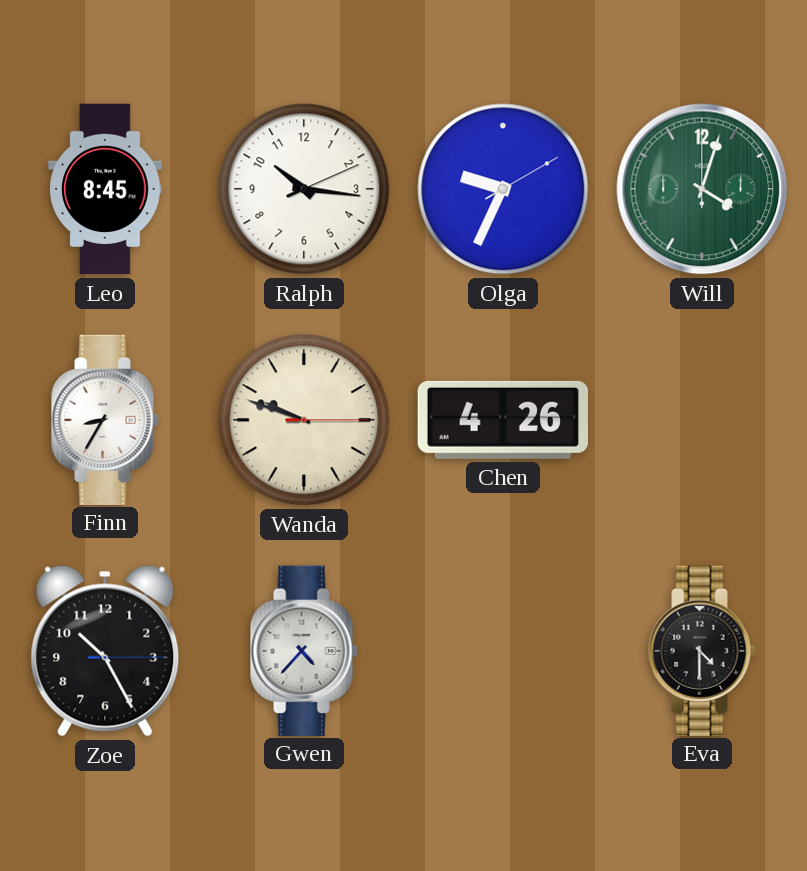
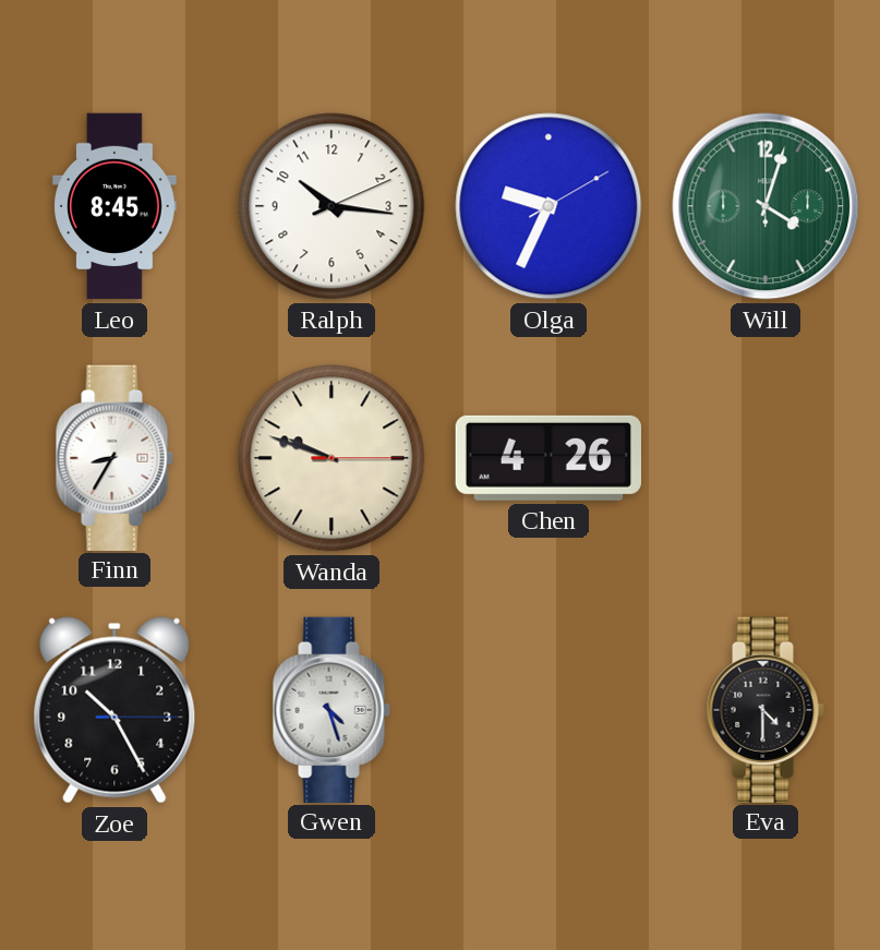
Gwen: 4:37 -> 4:27 (331, 709)
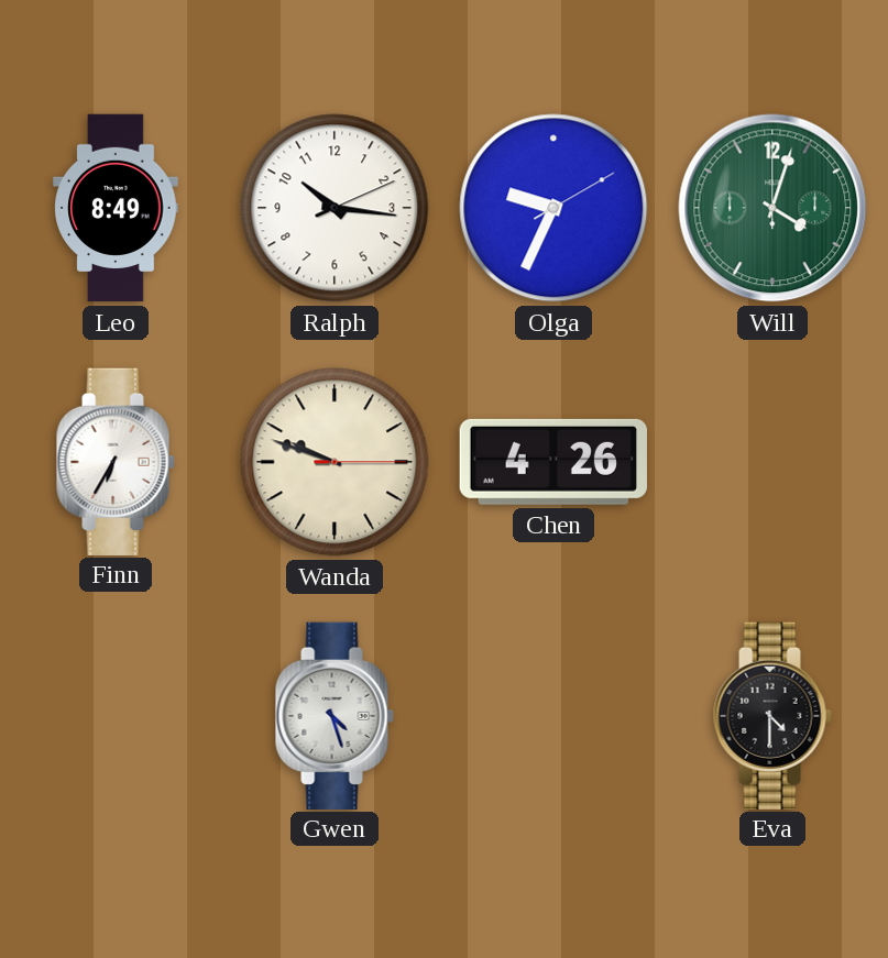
Leo: 8:45 -> 8:49 (116, 208)
Finn: 8:35 -> 6:35 (116, 461)
Zoe: 10:25 -> none (114, 710)
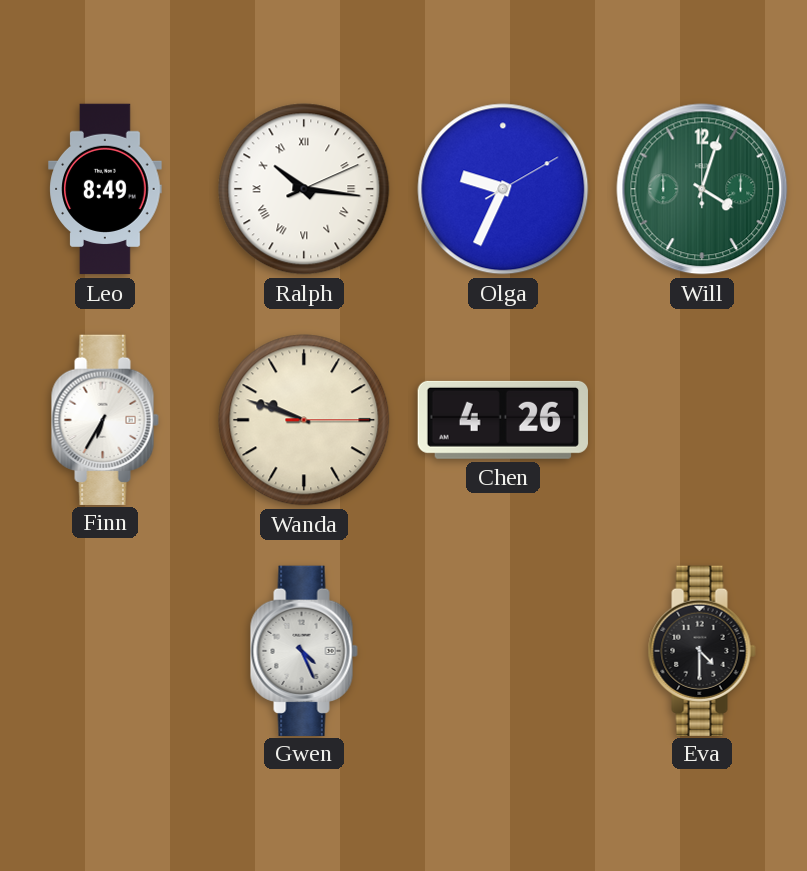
Ralph numerals: Arabic -> Roman (304, 189)
Gwen: 4:27 -> 4:26 (304, 650)
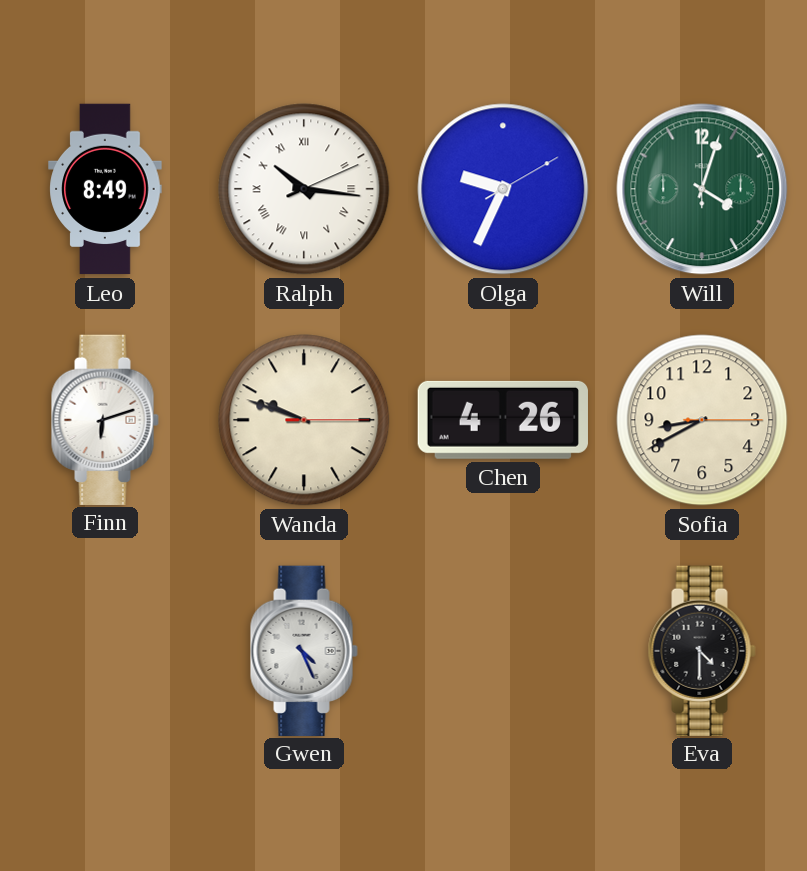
Finn: 6:35 -> 6:12 (105, 419)
Sofia: none -> 8:40 (702, 420)
